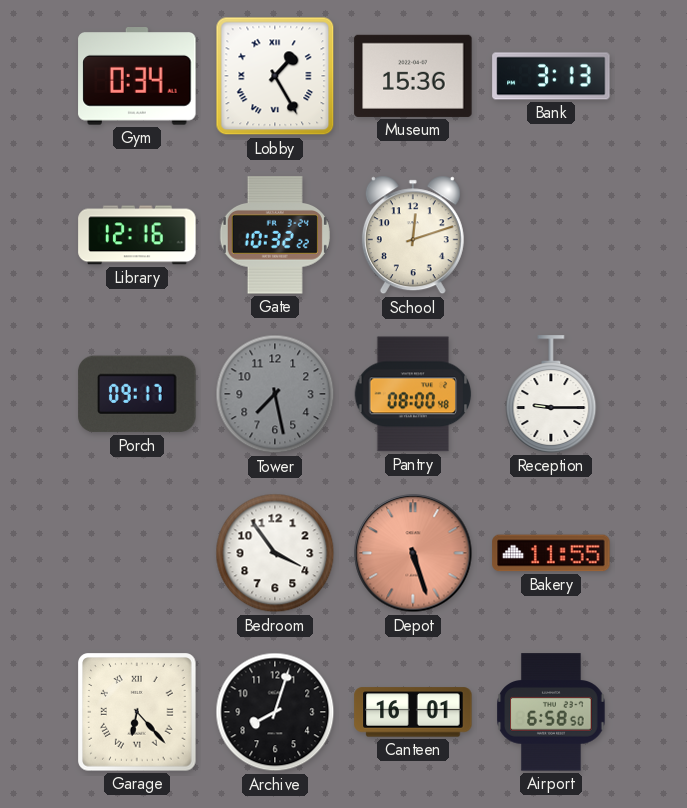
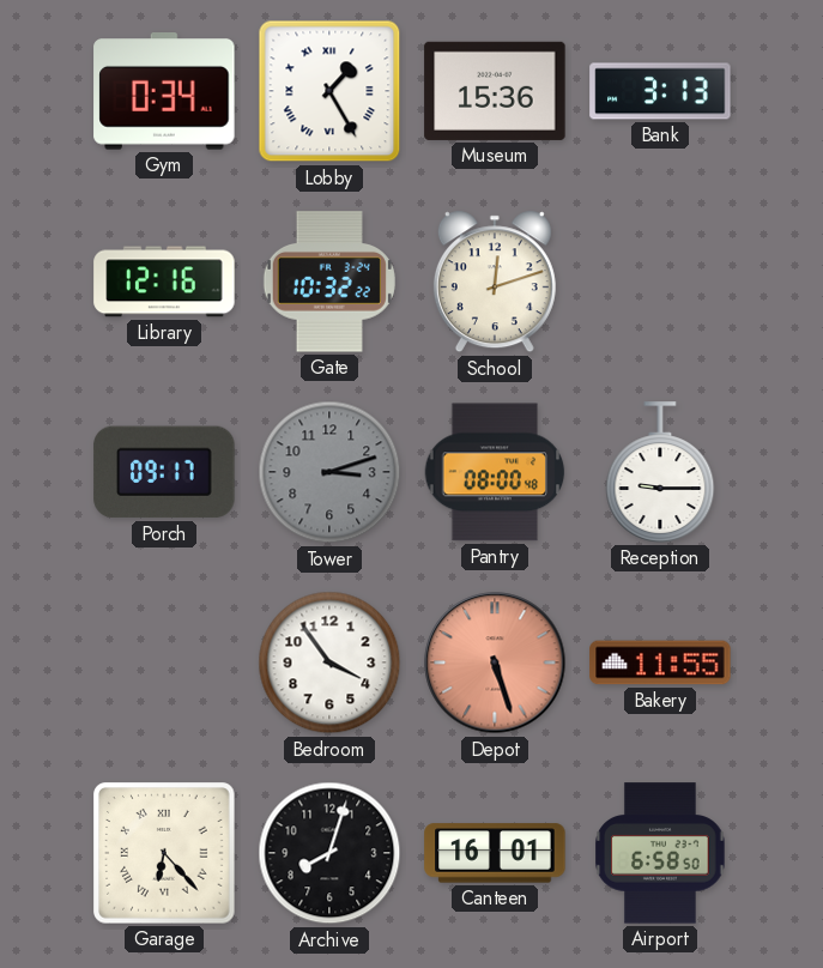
Tower: 7:28 -> 3:12 (329, 472)
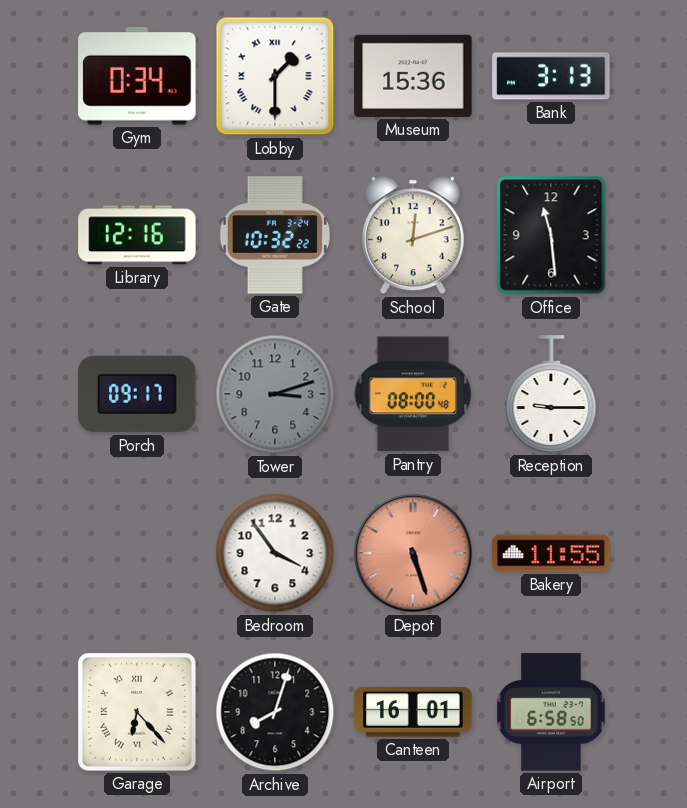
Lobby: 1:25 -> 1:30 (275, 76)
Office: none -> 11:29 (551, 235)
